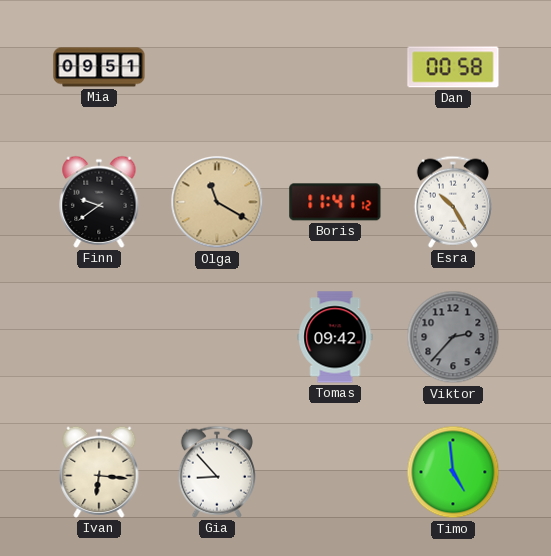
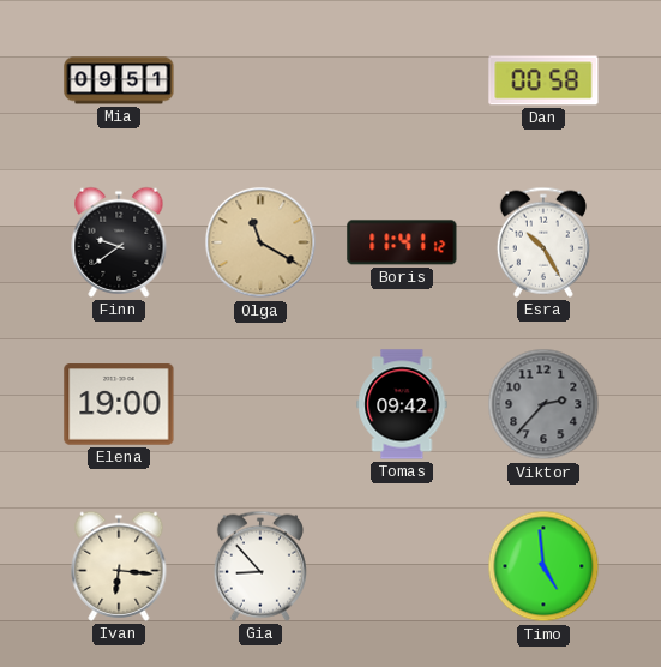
Elena: none -> 19:00 (119, 404)
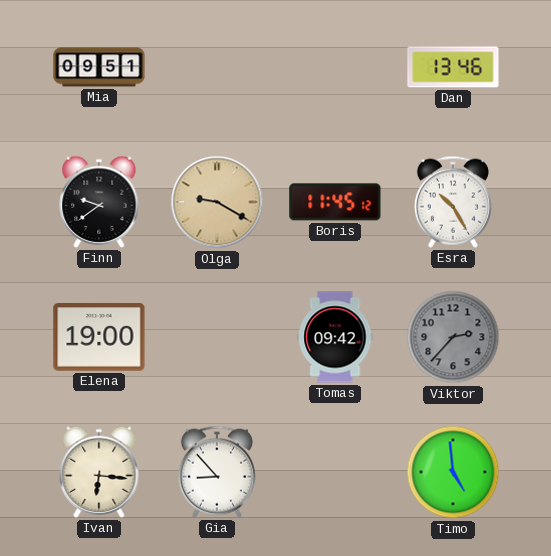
Dan: 00:58 -> 13:46 (453, 67)
Olga: 11:20 -> 9:20 (217, 202)
Boris: 11:41 -> 11:45 (335, 202)
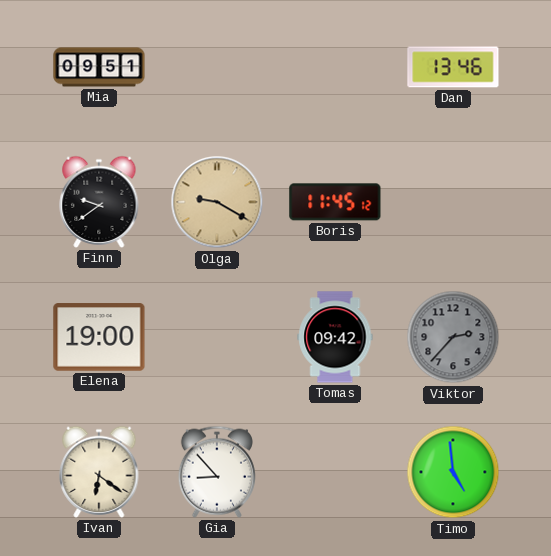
Esra: 10:25 -> none (453, 202)
Ivan: 6:16 -> 6:21 (99, 472)
